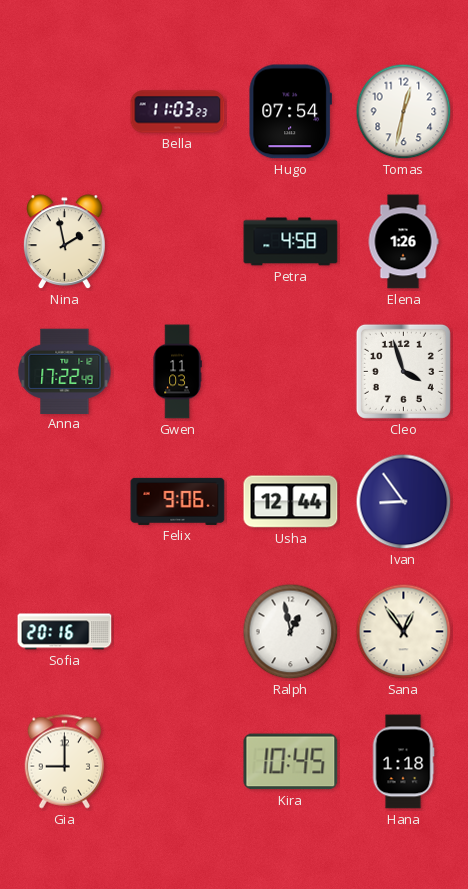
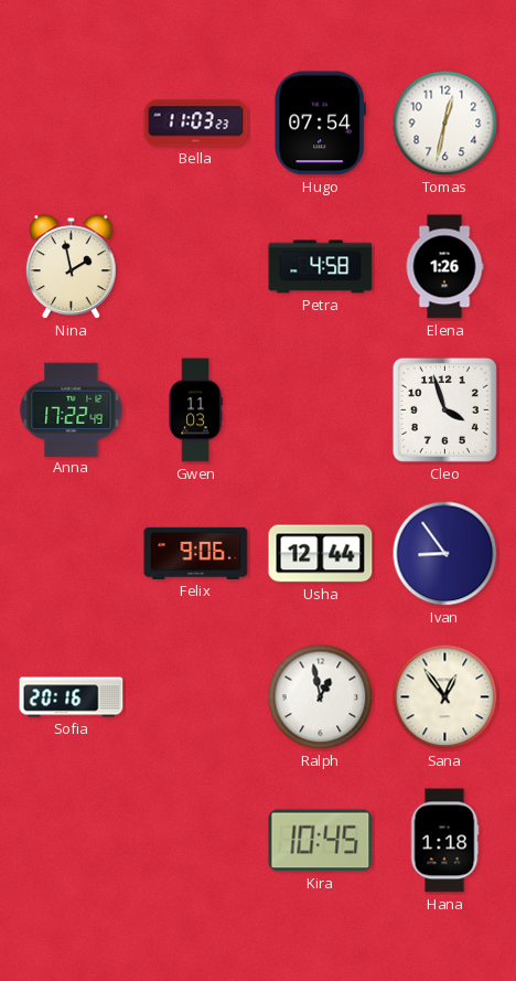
Gia: 9:00 -> none (64, 762)
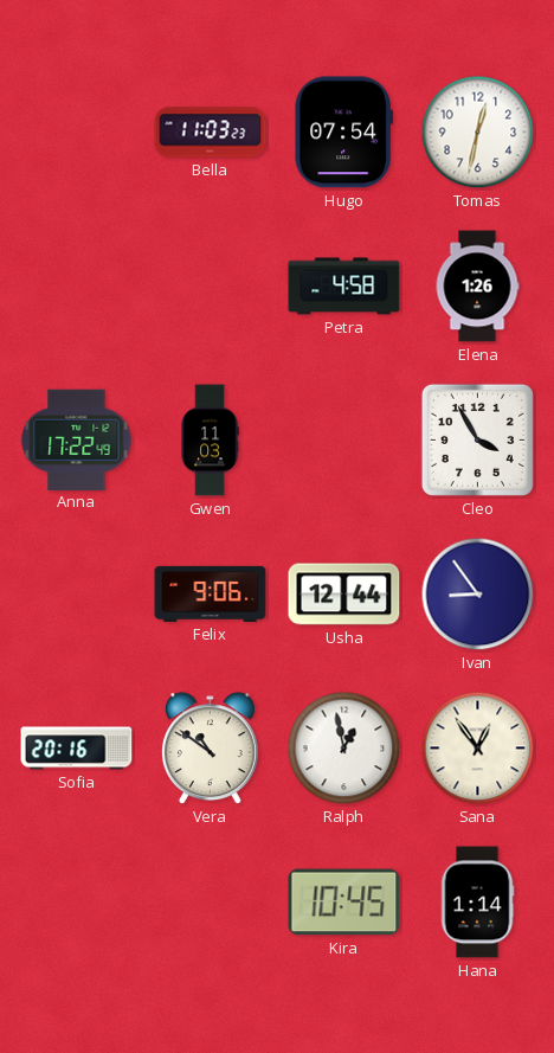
Nina: 1:58 -> none (71, 267)
Cleo: 3:57 -> 3:55 (477, 439)
Vera: none -> 10:51 (210, 749)
Hana: 1:18 -> 1:14 (477, 903)
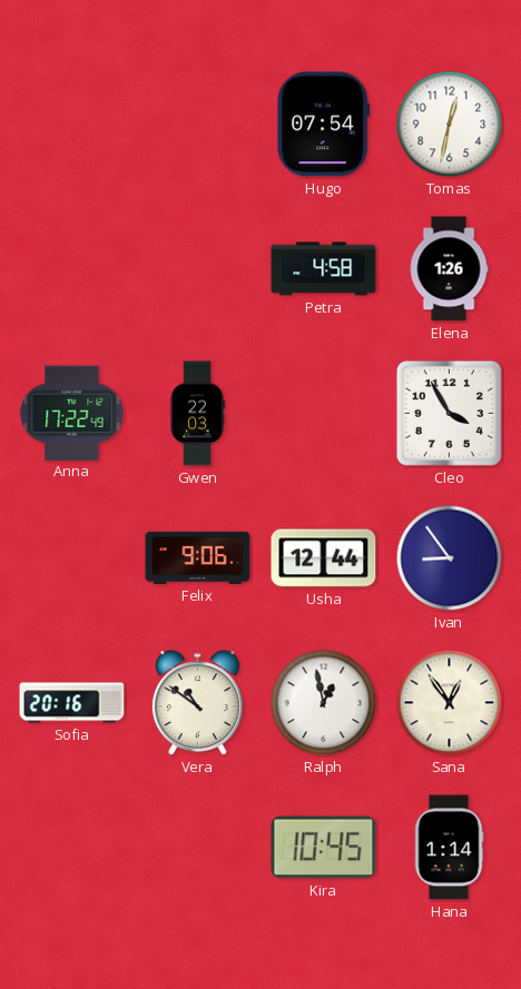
Bella: 11:03 -> none (211, 133)
Gwen: 11:03 -> 22:03 (197, 414)
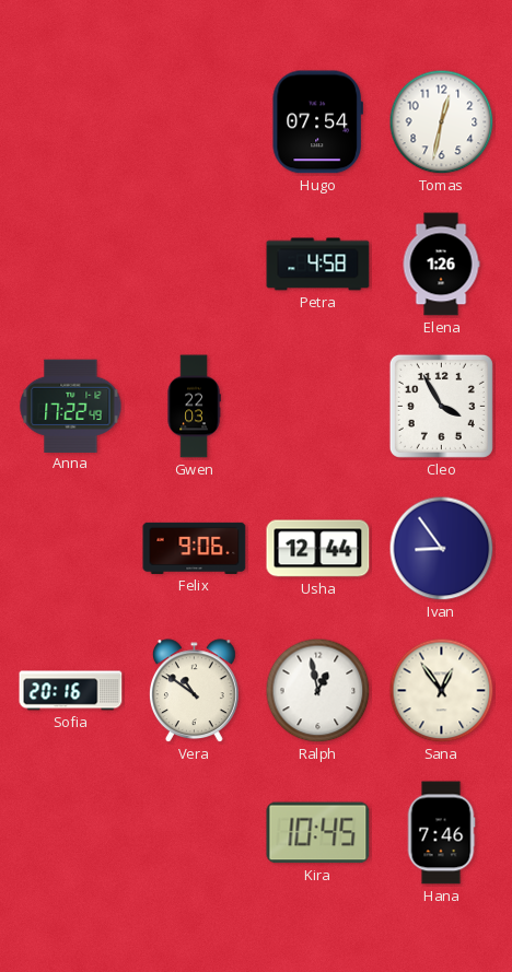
Hana: 1:14 -> 7:46 (441, 833)
